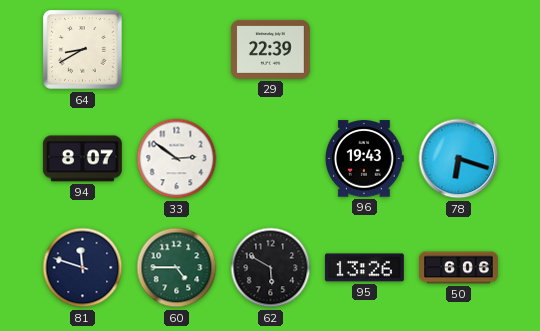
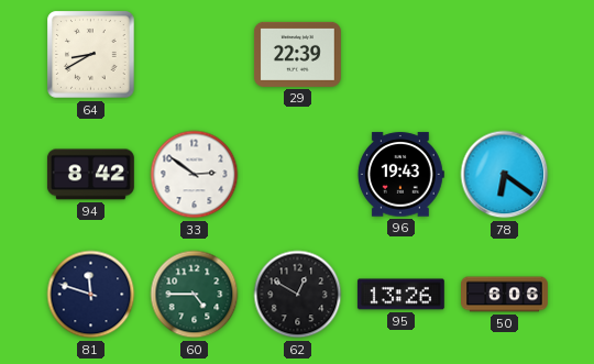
94: 8:07 -> 8:42 (90, 175)
78: 6:18 -> 6:21 (505, 175)
62: 5:50 -> 12:50 (298, 295)
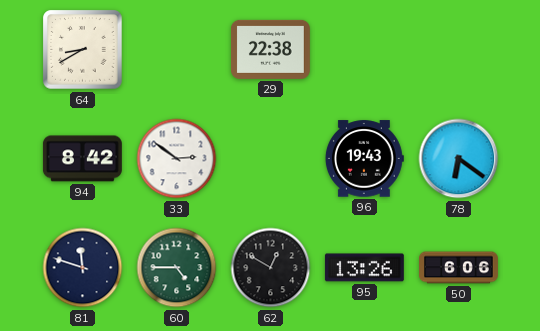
29: 22:39 -> 22:38 (270, 49)
